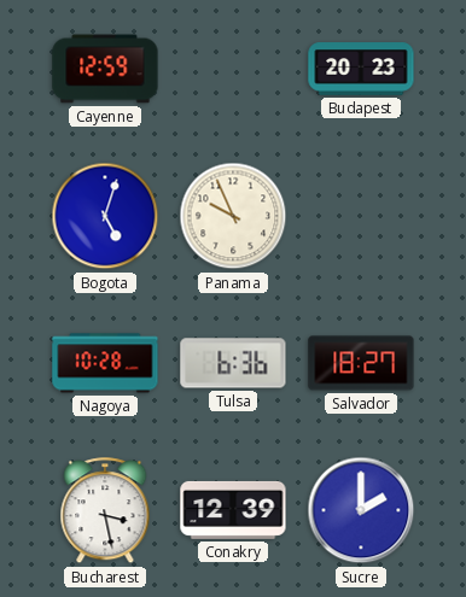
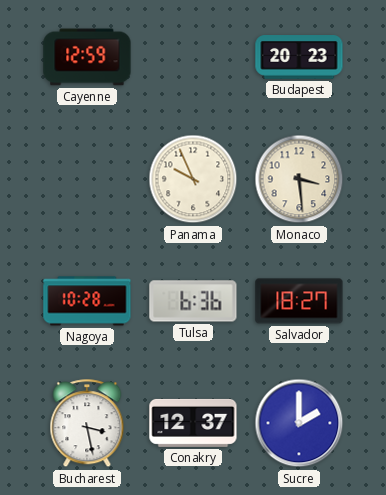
Bogota: 5:03 -> none (105, 216)
Monaco: none -> 3:29 (299, 179)
Conakry: 12:39 -> 12:37 (193, 423)
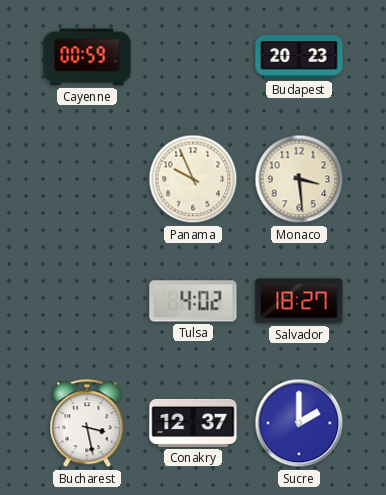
Cayenne: 12:59 -> 00:59 (87, 57)
Nagoya: 10:28 -> none (87, 301)
Tulsa: 6:36 -> 4:02 (193, 301)
